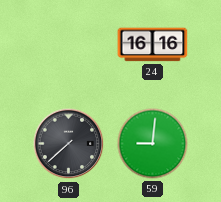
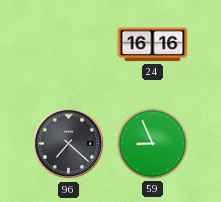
96: 7:38 -> 7:22 (69, 144)
59: 9:01 -> 8:56 (153, 144)
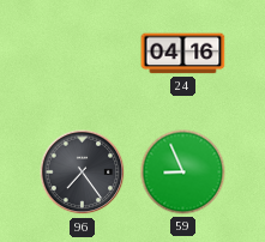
24: 16:16 -> 04:16 (183, 54)
96: 7:22 -> 7:24 (83, 173)
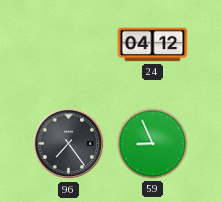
24: 04:16 -> 04:12 (153, 45)
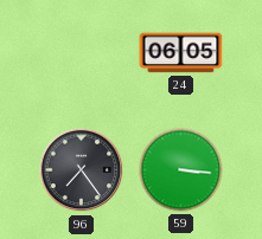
24: 04:12 -> 06:05 (181, 53)
59: 8:56 -> 3:16 (181, 170)
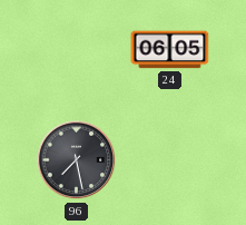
96: 7:24 -> 7:28 (77, 160)
59: 3:16 -> none (181, 170)
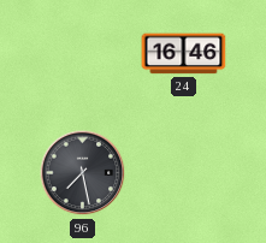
24: 06:05 -> 16:46 (184, 54)
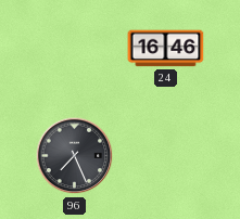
96: 7:28 -> 7:26 (75, 156)
